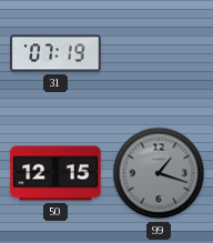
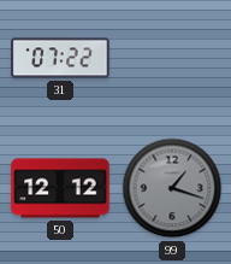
31: 07:19 -> 07:22 (60, 58)
50: 12:15 -> 12:12 (60, 188)
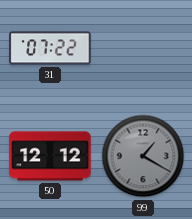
99: 1:18 -> 1:20 (143, 156)
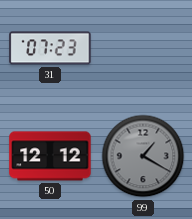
31: 07:22 -> 07:23 (50, 48)
